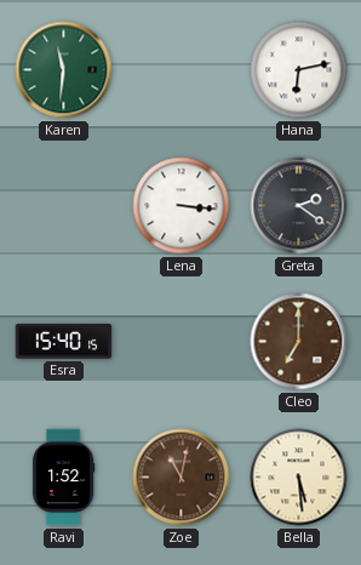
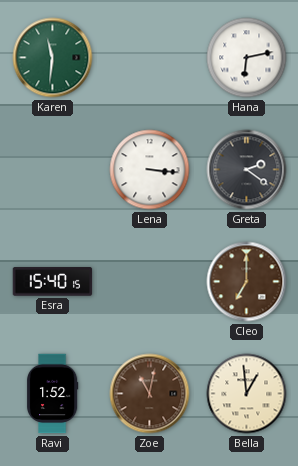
Bella: 5:29 -> 12:59 (247, 394)
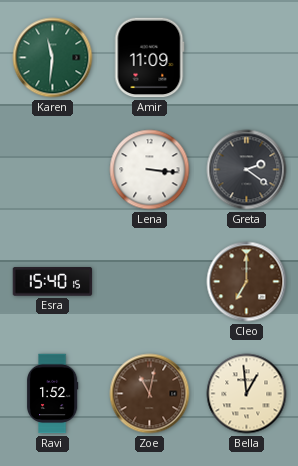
Amir: none -> 11:09 (150, 58)
Hana: 6:13 -> none (247, 58)
